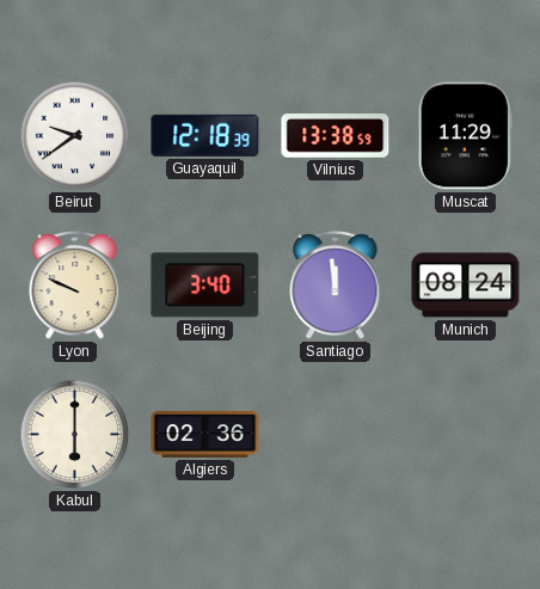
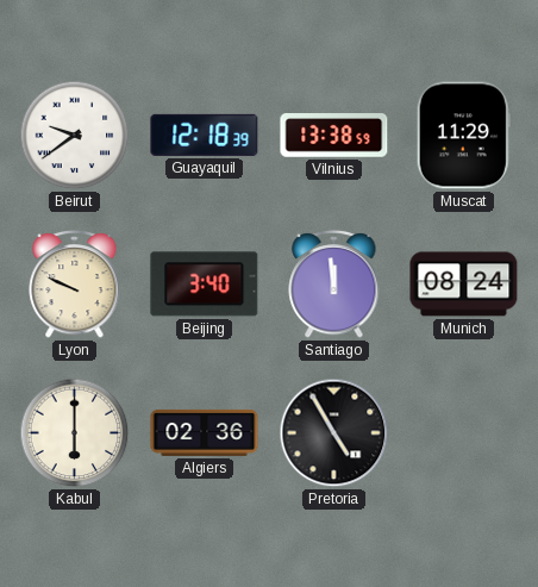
Pretoria: none -> 4:55 (334, 433)
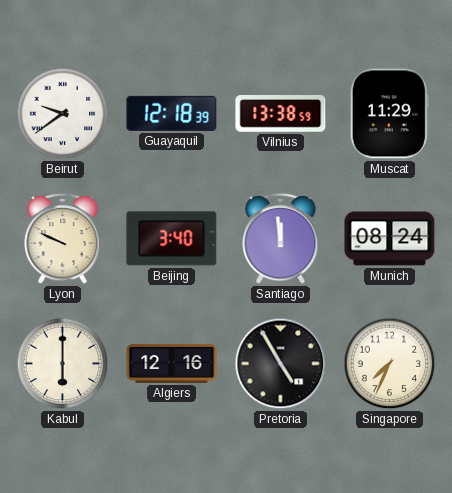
Algiers: 02:36 -> 12:16 (172, 363)
Singapore: none -> 7:34 (390, 364)
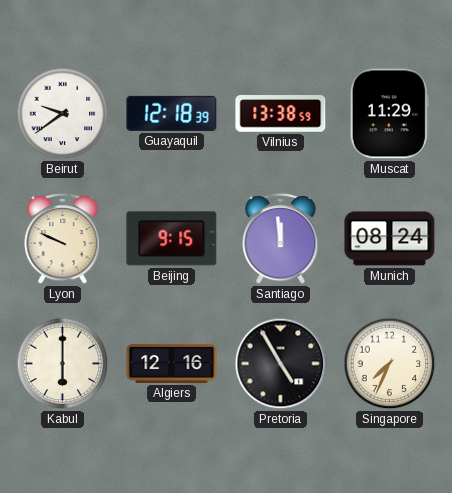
Beijing: 3:40 -> 9:15 (172, 239)
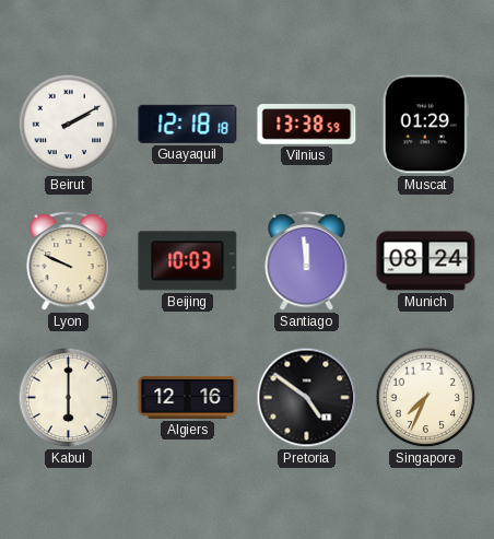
Beirut: 9:39 -> 2:10 (69, 125)
Guayaquil: 12:18:39 -> 12:18:18 (188, 124)
Muscat: 11:29 -> 01:29 (425, 125)
Beijing: 9:15 -> 10:03 (188, 261)
Pretoria: 4:55 -> 4:51 (307, 398)
